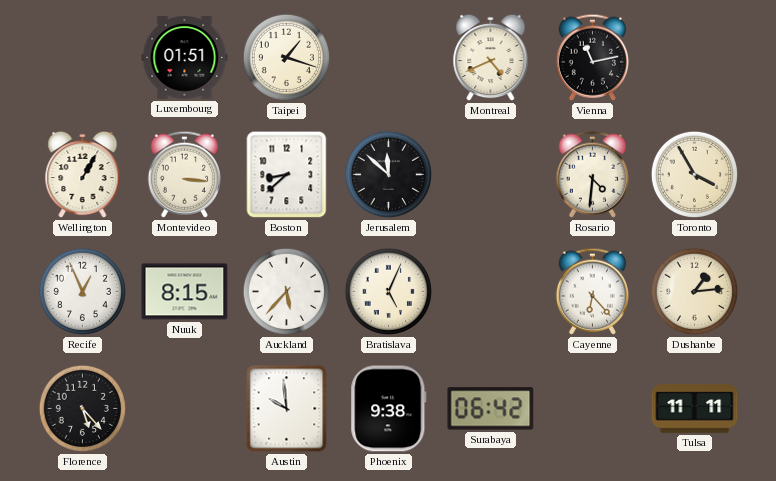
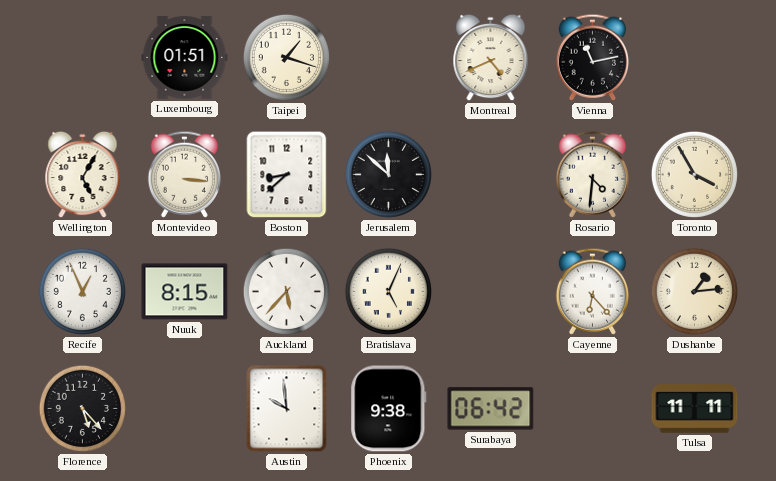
Wellington: 1:05 -> 5:05 (83, 175)
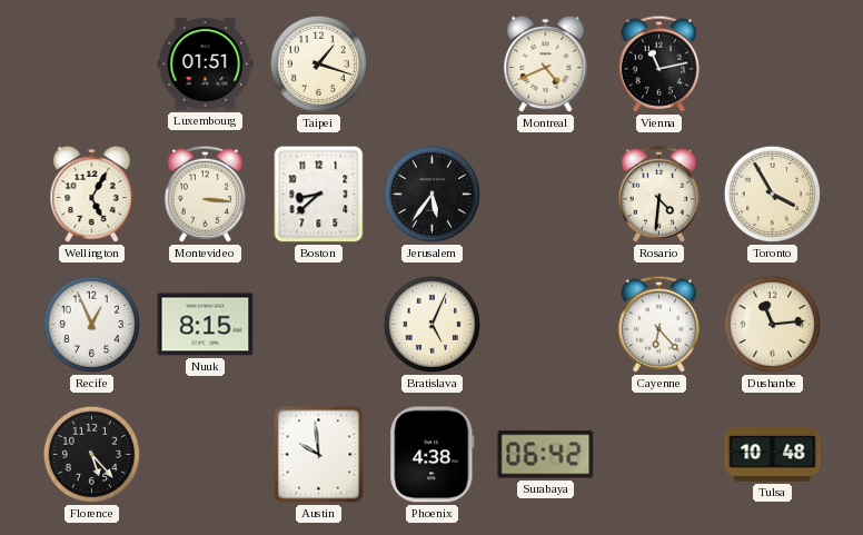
Jerusalem: 11:52 -> 5:36 (431, 194)
Auckland: 5:37 -> none (286, 291)
Dushanbe: 1:14 -> 11:14 (772, 324)
Phoenix: 9:38 -> 4:38 (433, 455)
Tulsa: 11:11 -> 10:48 (773, 455)
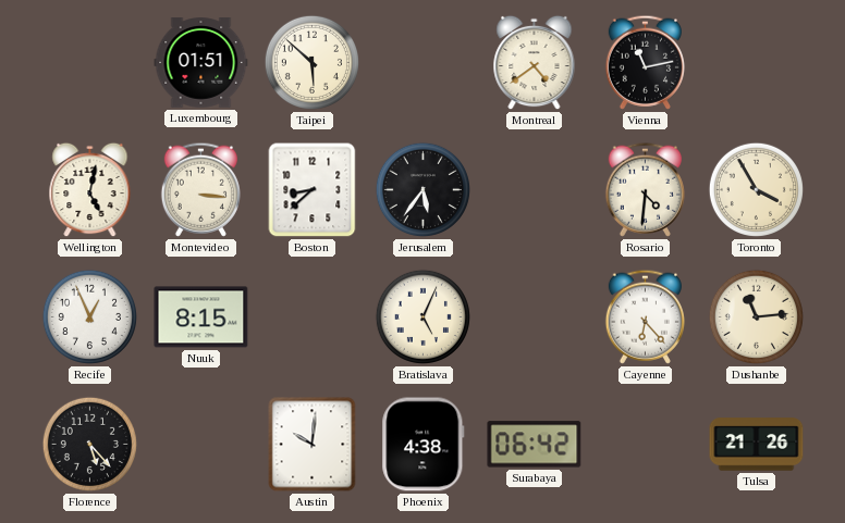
Taipei: 1:18 -> 5:52 (311, 62)
Montreal: 4:41 -> 4:39 (535, 63)
Wellington: 5:05 -> 5:02 (90, 190)
Austin: 9:59 -> 10:01 (313, 445)
Tulsa: 10:48 -> 21:26 (757, 445)
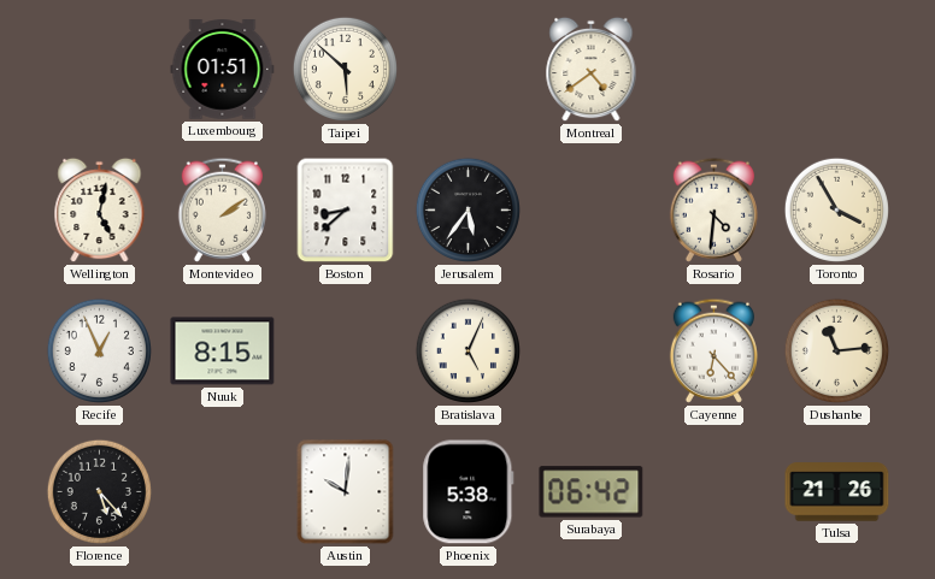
Vienna: 11:13 -> none (645, 62)
Montevideo: 3:16 -> 2:09 (222, 209)
Phoenix: 4:38 -> 5:38 (469, 492)
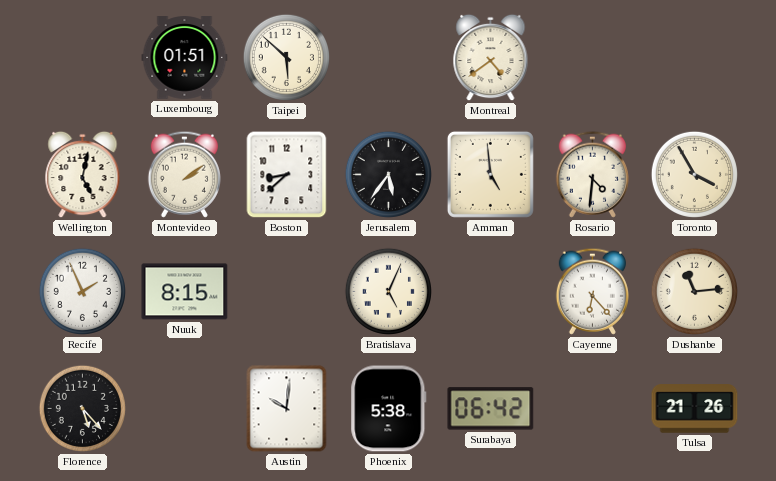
Amman: none -> 4:59 (490, 174)
Recife: 12:56 -> 1:56 (82, 291)
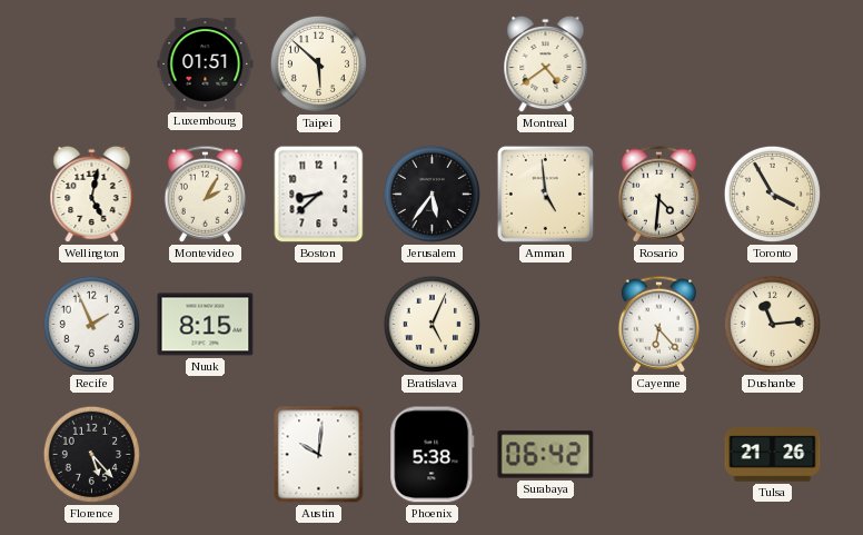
Montevideo: 2:09 -> 2:05 (205, 194)
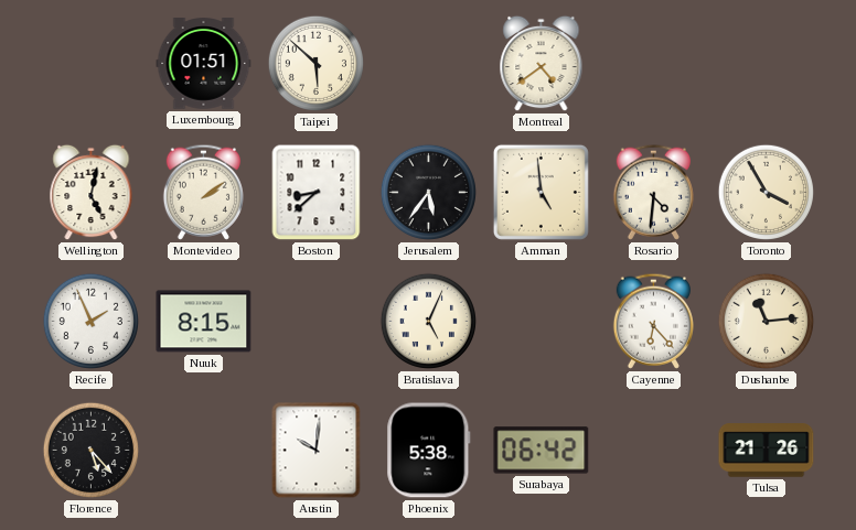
Montevideo: 2:05 -> 2:09 (203, 192)
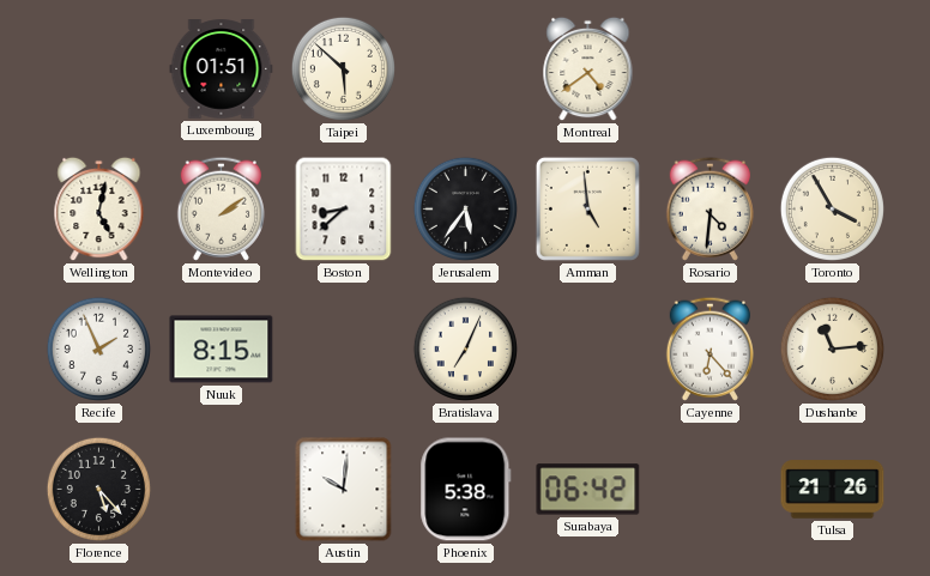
Bratislava: 5:04 -> 7:04 (465, 348)
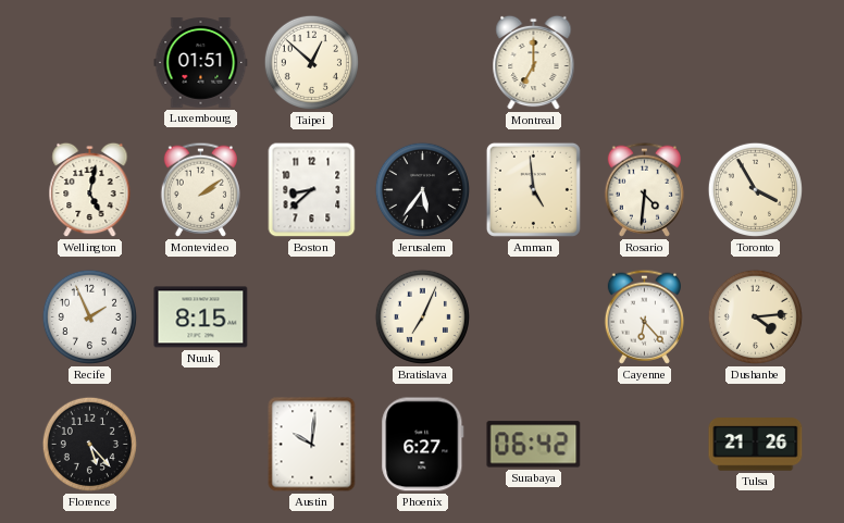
Taipei: 5:52 -> 12:52 (311, 62)
Montreal: 4:39 -> 7:00 (534, 63)
Dushanbe: 11:14 -> 4:14 (755, 316)
Phoenix: 5:38 -> 6:27 (423, 445)
